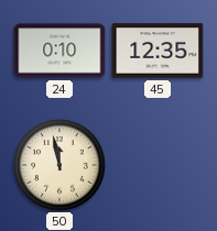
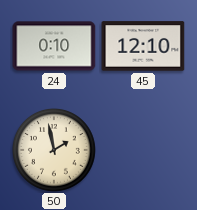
45: 12:35 -> 12:10 (143, 46)
50: 11:58 -> 1:58 (55, 151)
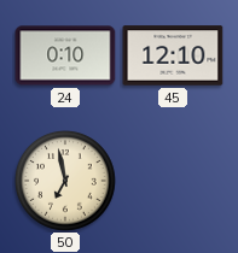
50: 1:58 -> 6:58 (66, 182)
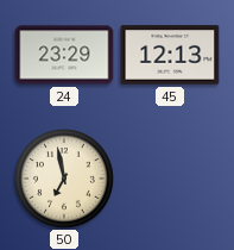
24: 0:10 -> 23:29 (64, 55)
45: 12:10 -> 12:13 (170, 55)
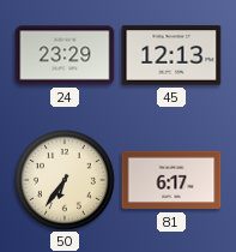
50: 6:58 -> 6:36 (66, 181)
81: none -> 6:17 (171, 180)
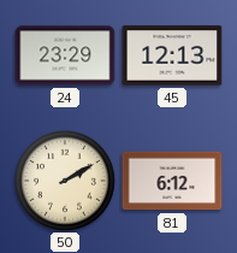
50: 6:36 -> 2:10 (66, 182)
81: 6:17 -> 6:12 (172, 181)
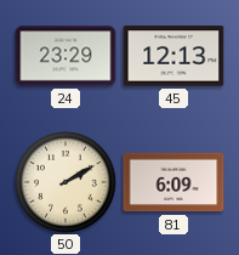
81: 6:12 -> 6:09 (173, 182)
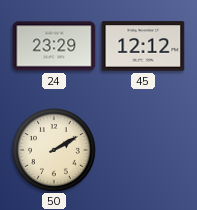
45: 12:13 -> 12:12 (143, 46)
81: 6:09 -> none (173, 182)
